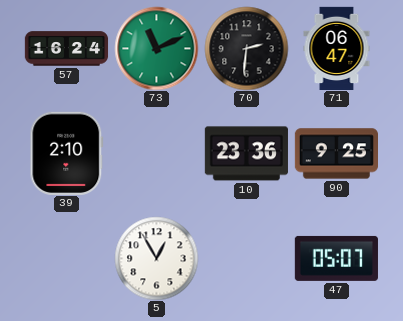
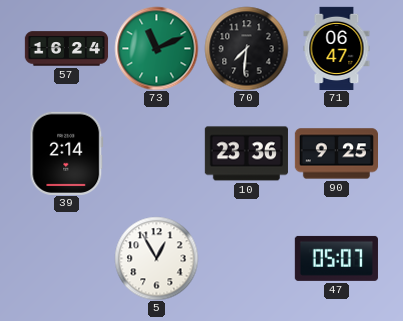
70: 2:31 -> 7:31 (246, 48)
39: 2:10 -> 2:14 (67, 153)
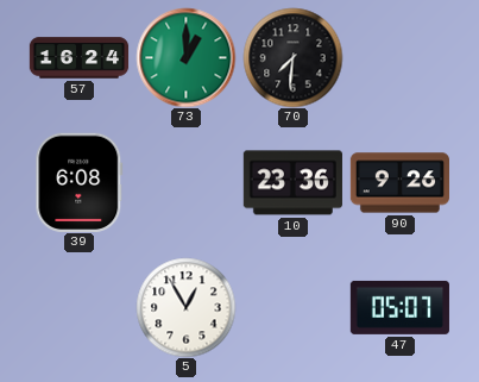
73: 11:11 -> 1:00 (185, 57)
71: 06:47 -> none (337, 48)
39: 2:14 -> 6:08 (80, 182)
90: 9:25 -> 9:26 (399, 183)
